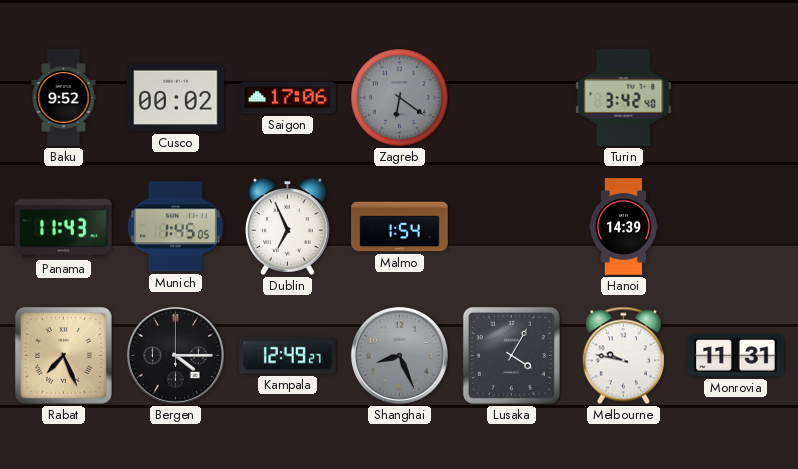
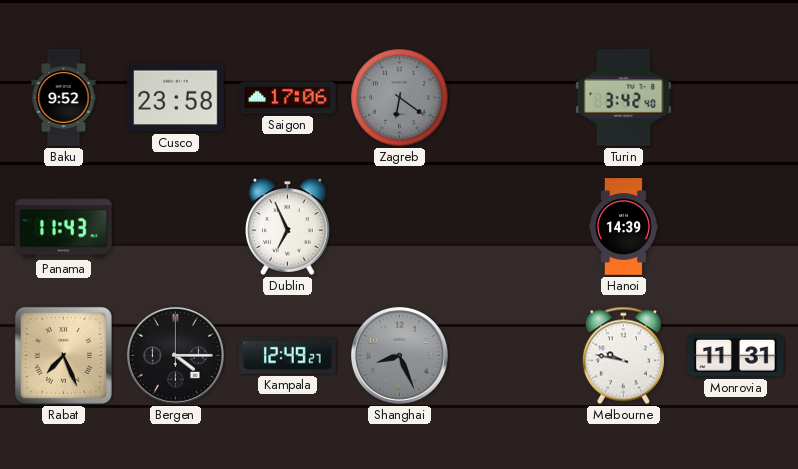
Cusco: 00:02 -> 23:58 (176, 98)
Munich: 1:45 -> none (175, 227)
Malmo: 1:54 -> none (400, 227)
Lusaka: 4:05 -> none (511, 355)
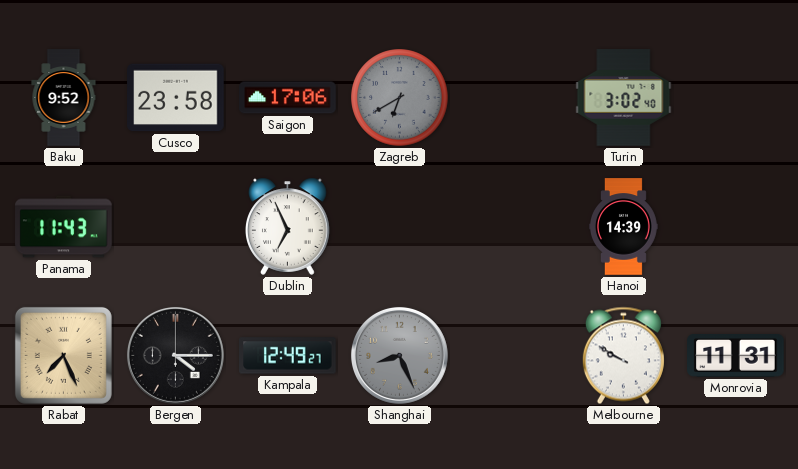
Zagreb: 6:21 -> 6:40 (400, 98)
Turin: 3:42 -> 3:02 (624, 98)
Melbourne: 9:47 -> 9:50 (623, 356)
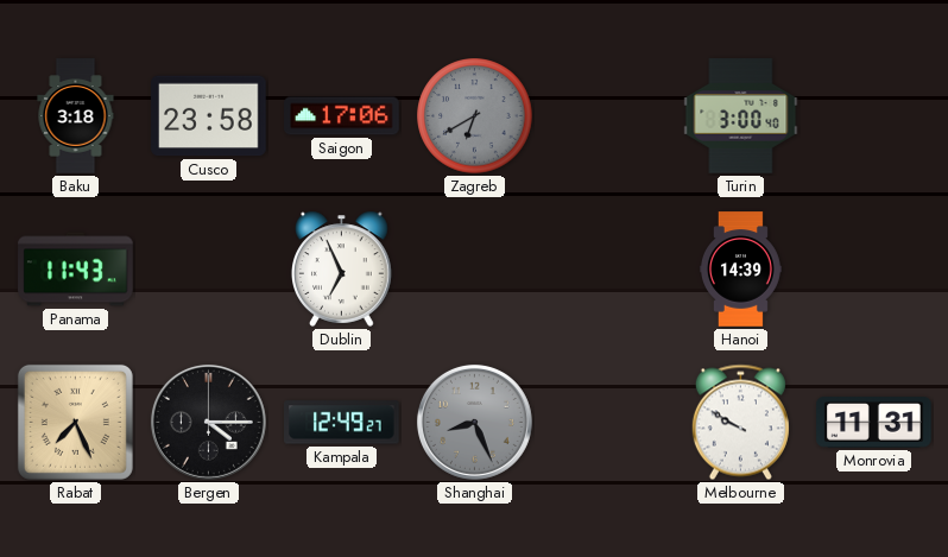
Baku: 9:52 -> 3:18 (76, 116)
Turin: 3:02 -> 3:00 (741, 116)
